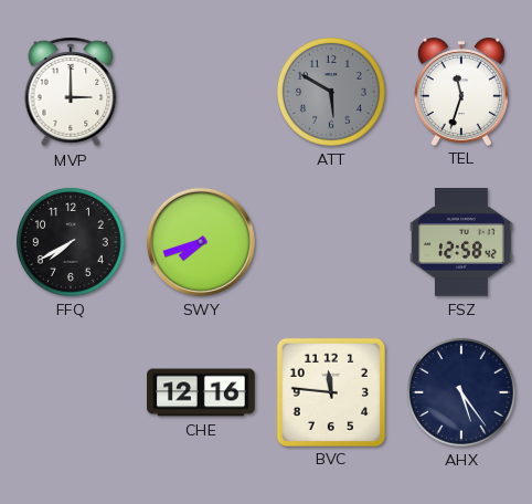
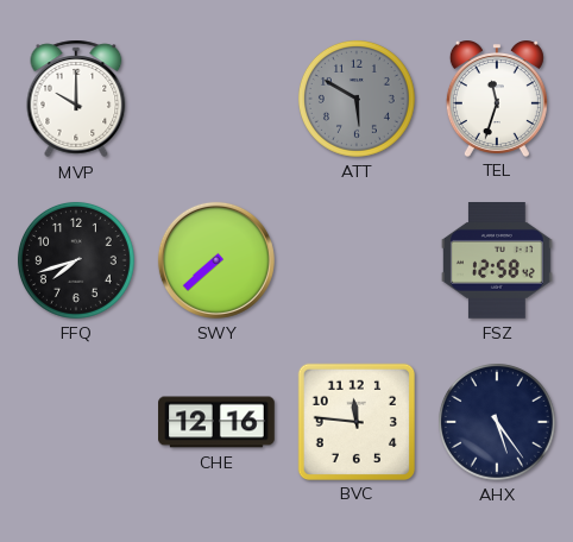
MVP: 3:00 -> 10:00 (76, 99)
FFQ: 7:40 -> 7:42 (76, 260)
SWY: 7:42 -> 7:38 (216, 260)
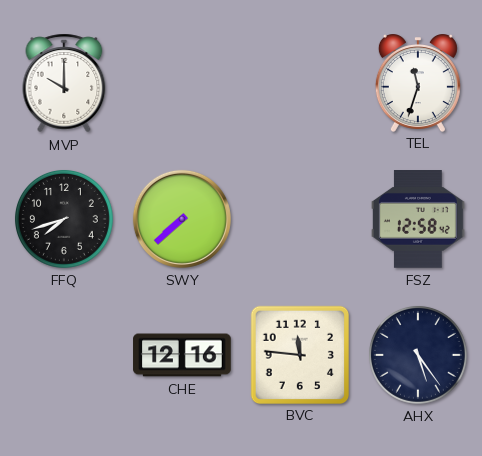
ATT: 5:50 -> none (357, 99)
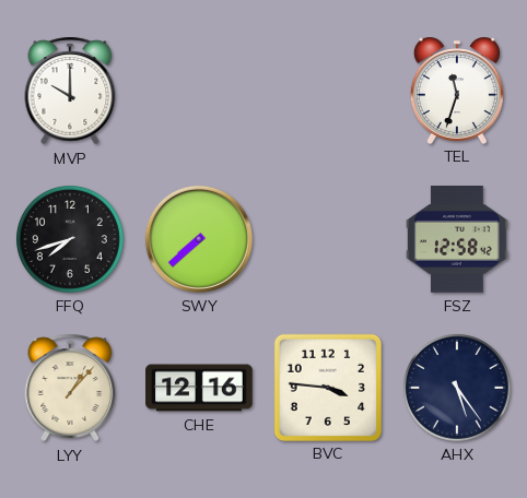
LYY: none -> 1:07 (70, 388)
BVC: 11:46 -> 3:46 (327, 387)
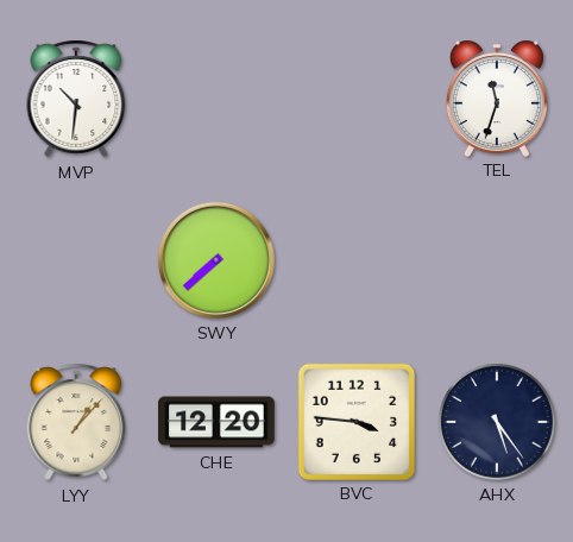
MVP: 10:00 -> 10:31 (76, 99)
FFQ: 7:42 -> none (70, 239)
FSZ: 12:58 -> none (457, 240)
CHE: 12:16 -> 12:20 (216, 422)
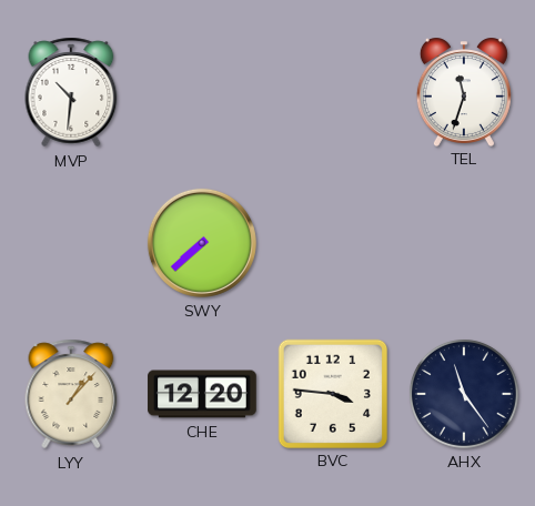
AHX: 5:24 -> 11:24 (464, 394)
